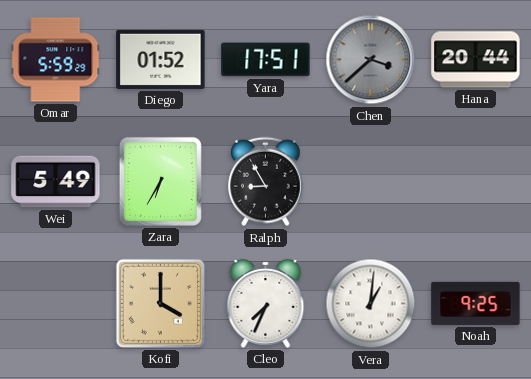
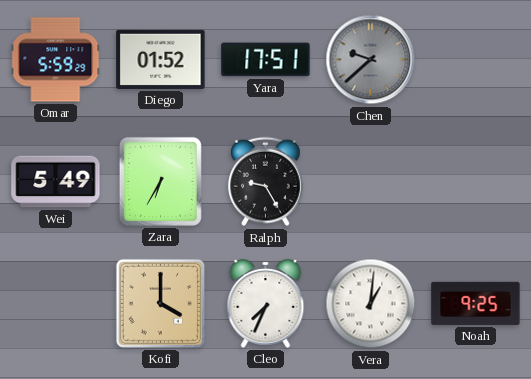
Chen: 3:38 -> 9:38 (371, 60)
Hana: 20:44 -> none (476, 60)
Ralph: 8:55 -> 9:25 (266, 182)
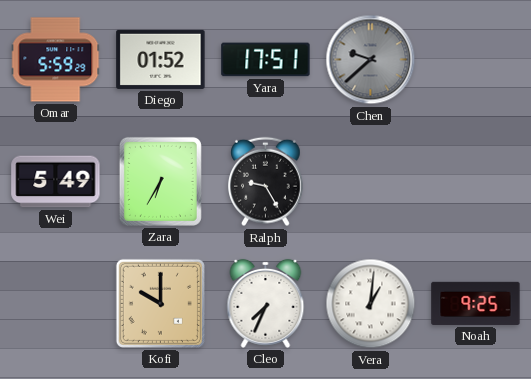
Kofi: 4:00 -> 10:00 (160, 303)
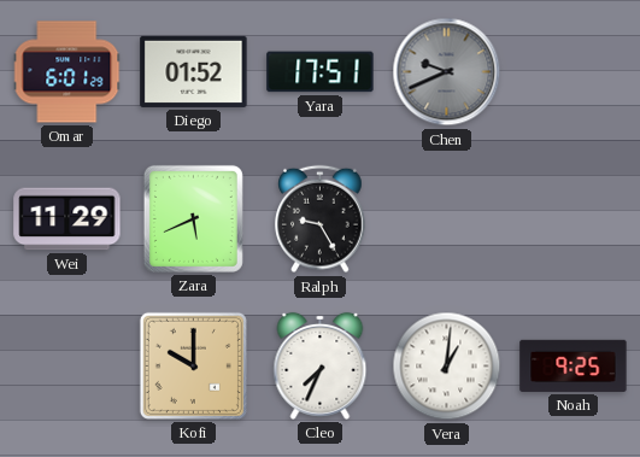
Omar: 5:59 -> 6:01 (67, 72)
Chen: 9:38 -> 9:41 (447, 72)
Wei: 5:49 -> 11:29 (67, 219)
Zara: 6:35 -> 5:41 (193, 218)
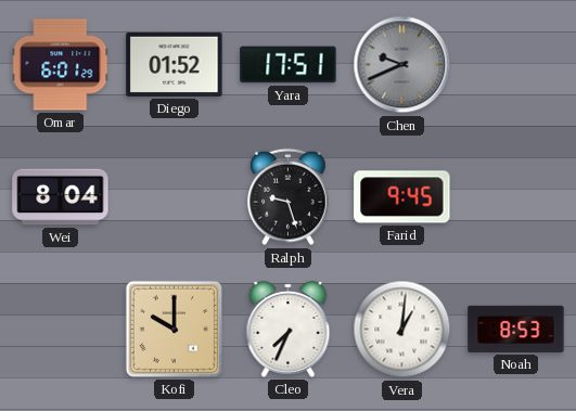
Wei: 11:29 -> 8:04 (61, 197)
Zara: 5:41 -> none (193, 218)
Ralph: 9:25 -> 9:27 (289, 197)
Farid: none -> 9:45 (402, 197)
Noah: 9:25 -> 8:53 (516, 329)
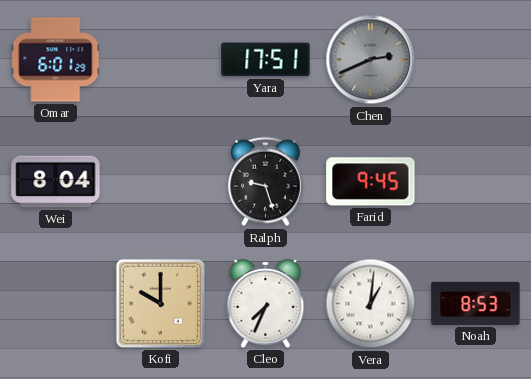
Diego: 01:52 -> none (175, 64)
Chen: 9:41 -> 2:41 (371, 60)
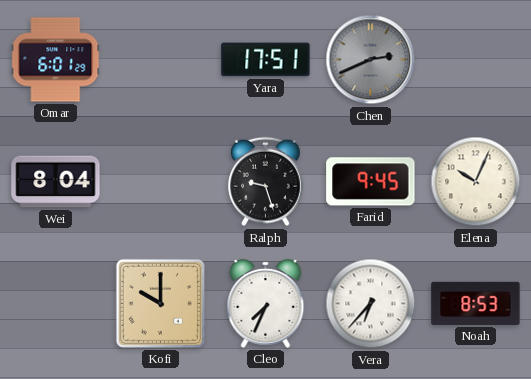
Elena: none -> 10:04 (476, 182)
Vera: 1:01 -> 6:37 (371, 304)
